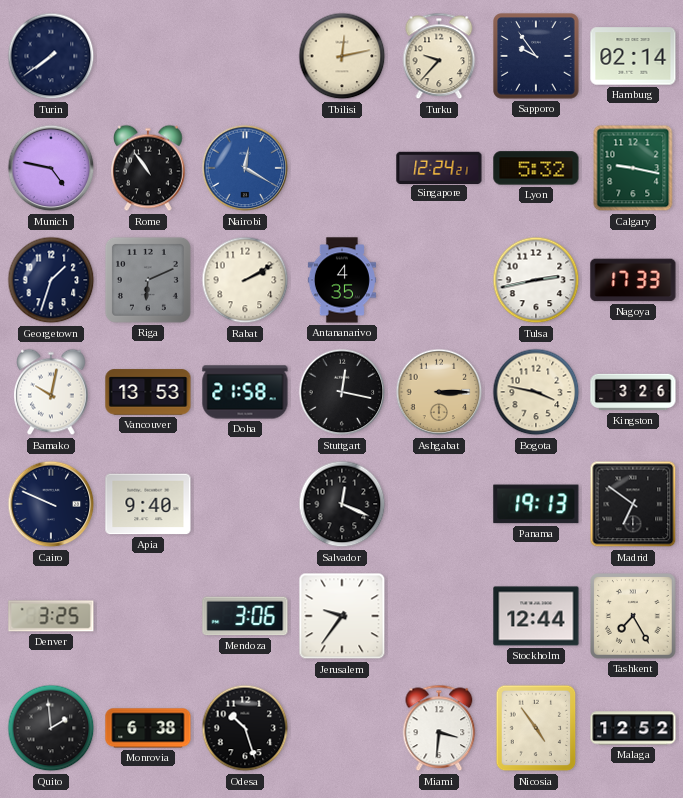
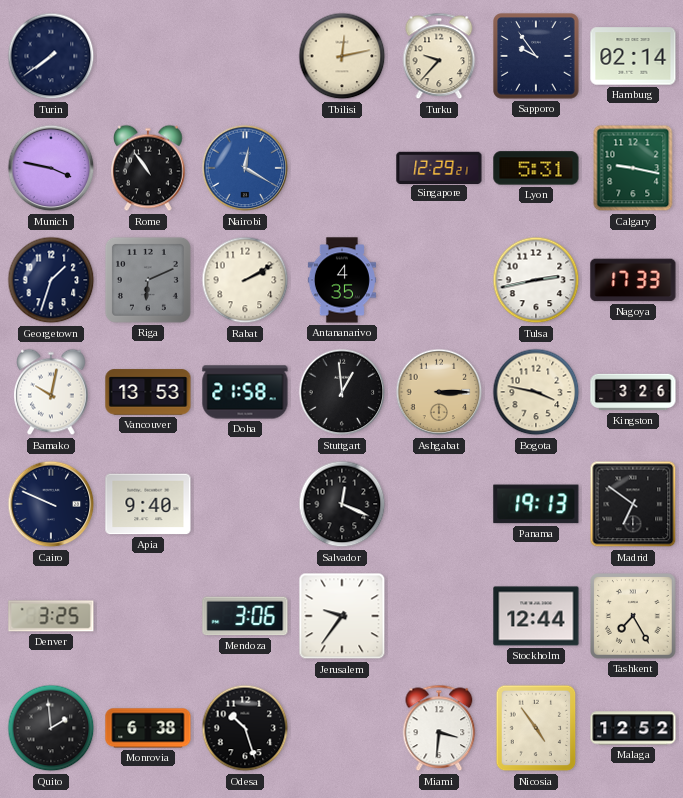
Munich: 4:47 -> 3:47 (51, 168)
Singapore: 12:24 -> 12:29 (439, 167)
Lyon: 5:32 -> 5:31 (536, 168)
Stuttgart: 12:17 -> 12:59 (342, 392)
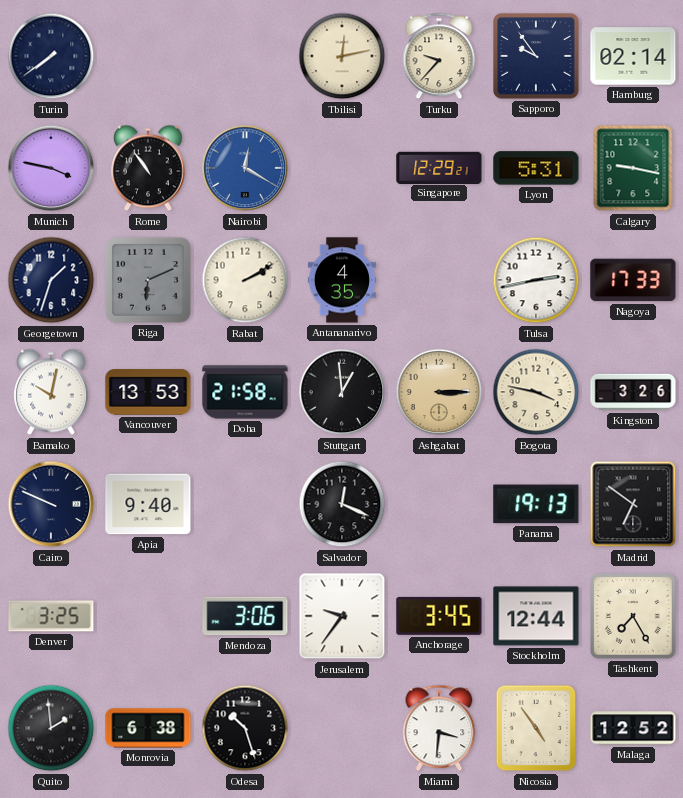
Anchorage: none -> 3:45 (439, 616)
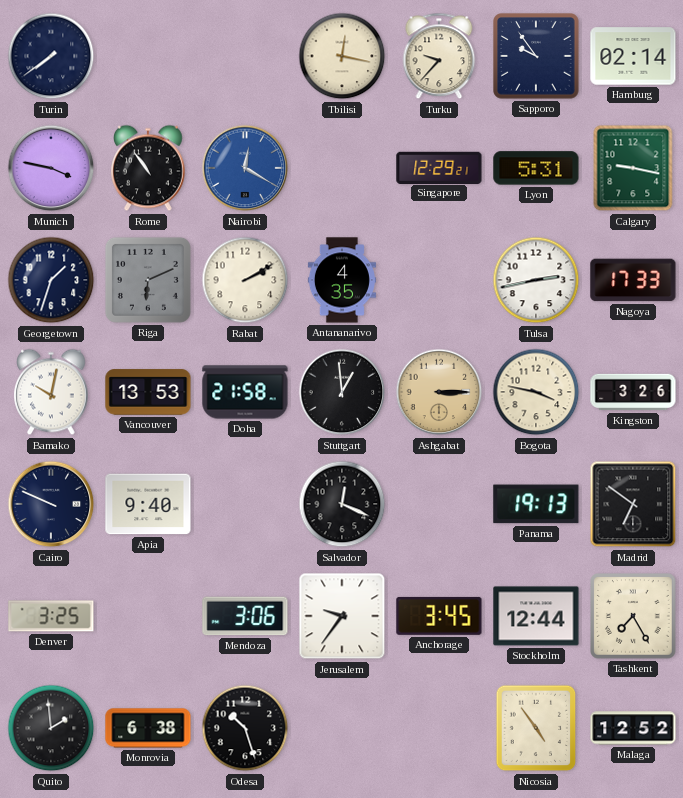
Tbilisi: 12:13 -> 12:17 (342, 56)
Miami: 3:31 -> none (439, 728)
